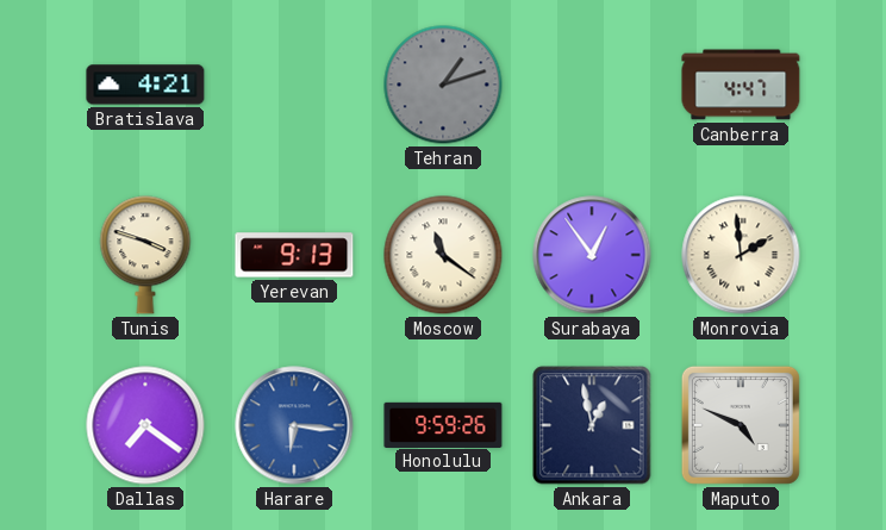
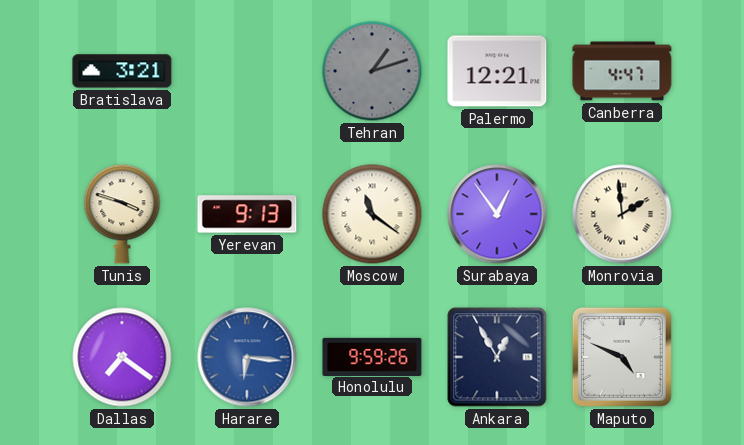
Bratislava: 4:21 -> 3:21 (122, 71)
Palermo: none -> 12:21 (497, 71)
Ankara: 12:58 -> 12:55 (497, 357)
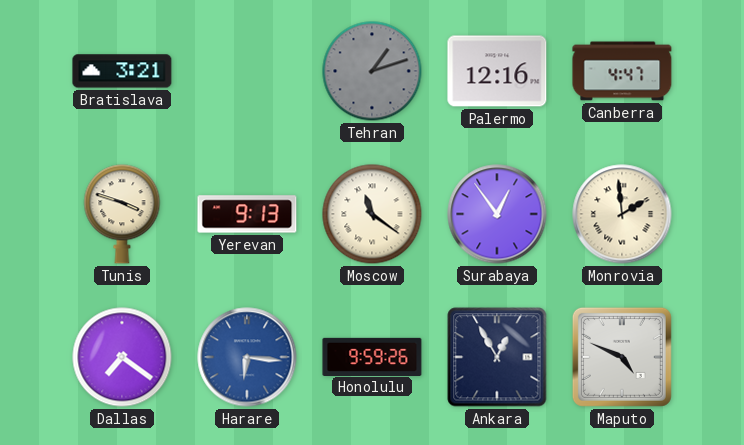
Palermo: 12:21 -> 12:16 (497, 71)
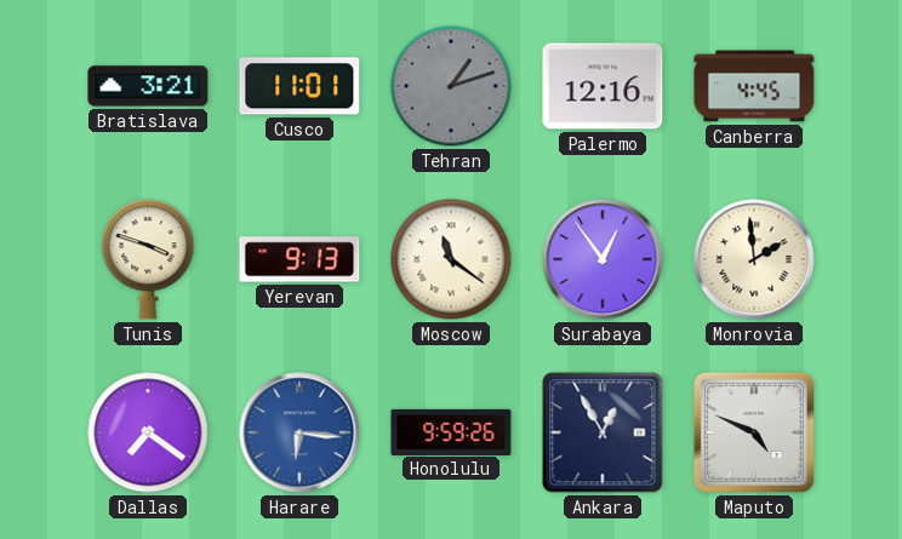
Cusco: none -> 11:01 (299, 86)
Canberra: 4:47 -> 4:45 (754, 86)
